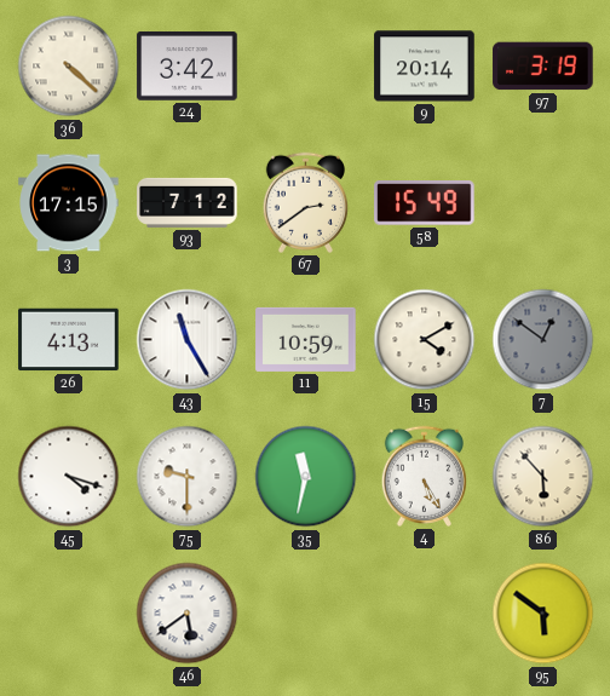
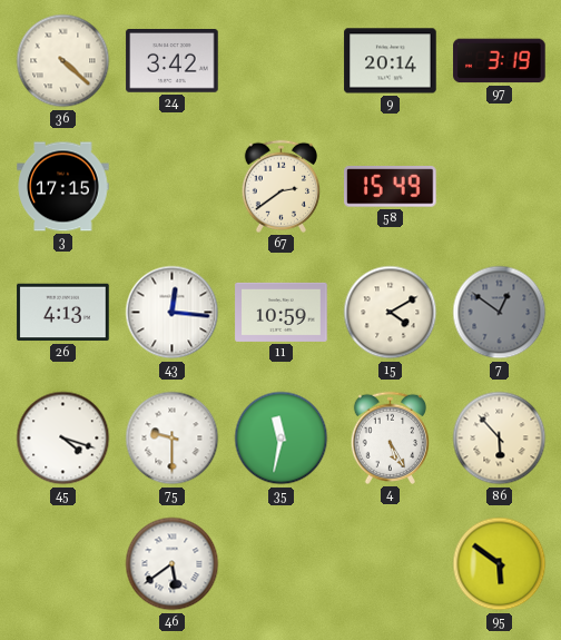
93: 7:12 -> none (188, 202)
43: 11:25 -> 12:16 (173, 313)
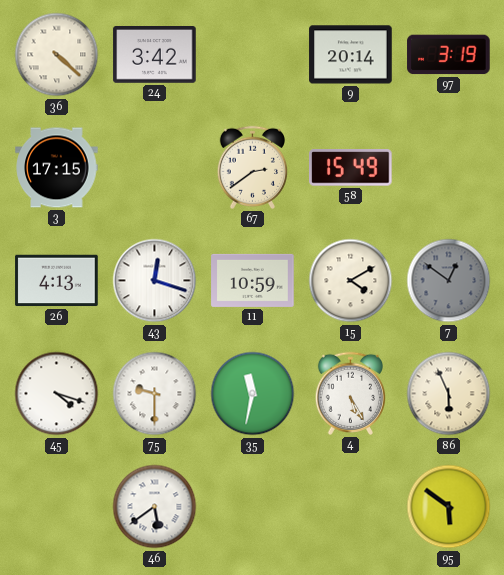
43: 12:16 -> 12:18 (155, 281)
86: 5:53 -> 5:56 (449, 394)
